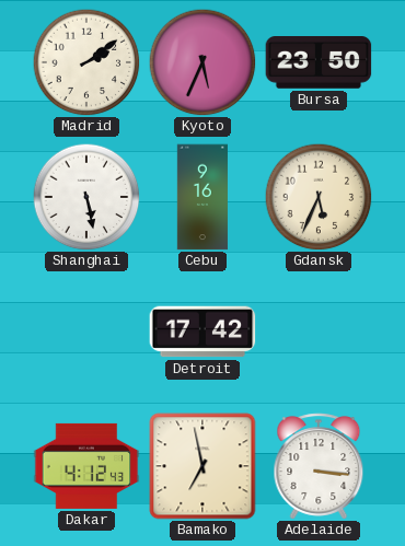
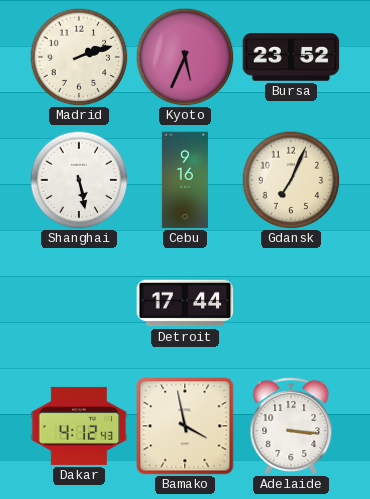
Madrid: 2:09 -> 2:12 (79, 57)
Bursa: 23:50 -> 23:52 (291, 57)
Gdansk: 5:34 -> 7:04 (291, 180)
Detroit: 17:42 -> 17:44 (185, 303)
Bamako: 6:58 -> 3:58 (185, 426)
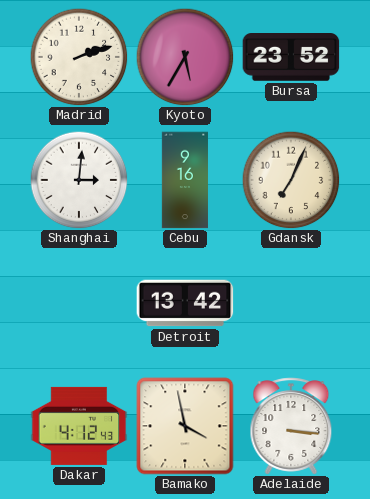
Kyoto: 5:34 -> 5:35 (185, 57)
Shanghai: 5:28 -> 3:01 (79, 180)
Detroit: 17:44 -> 13:42 (185, 303)
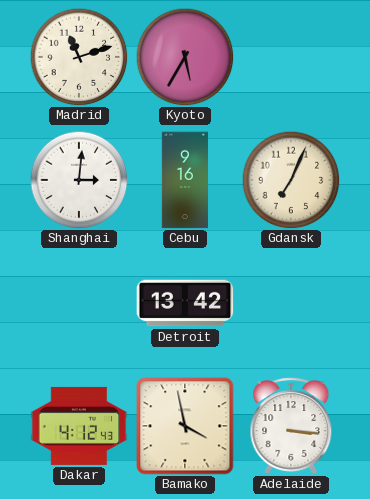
Madrid: 2:12 -> 11:12 (79, 57)
Bursa: 23:52 -> none (291, 57)
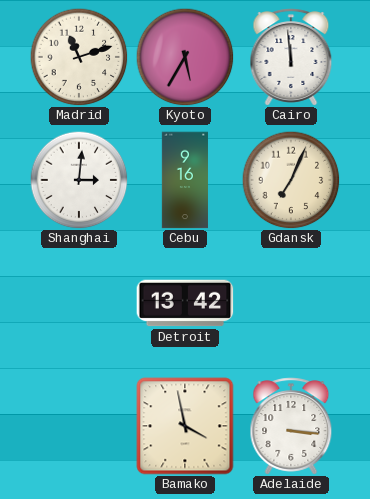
Cairo: none -> 11:59 (291, 57)
Dakar: 4:12 -> none (79, 426)
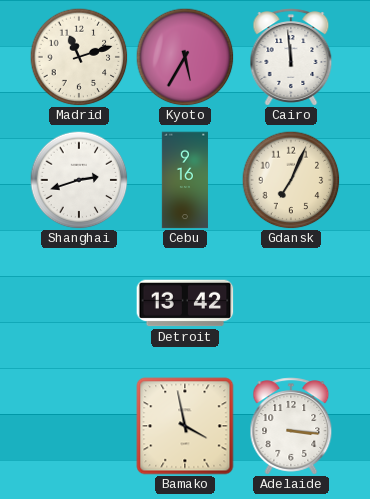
Shanghai: 3:01 -> 2:42 (79, 180)
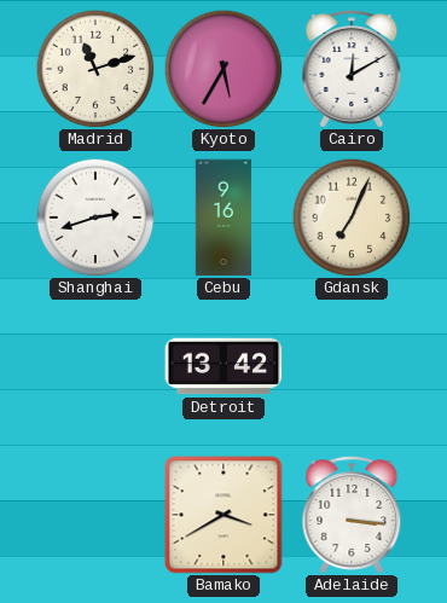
Cairo: 11:59 -> 12:10 (352, 69)
Bamako: 3:58 -> 3:40 (224, 515)
